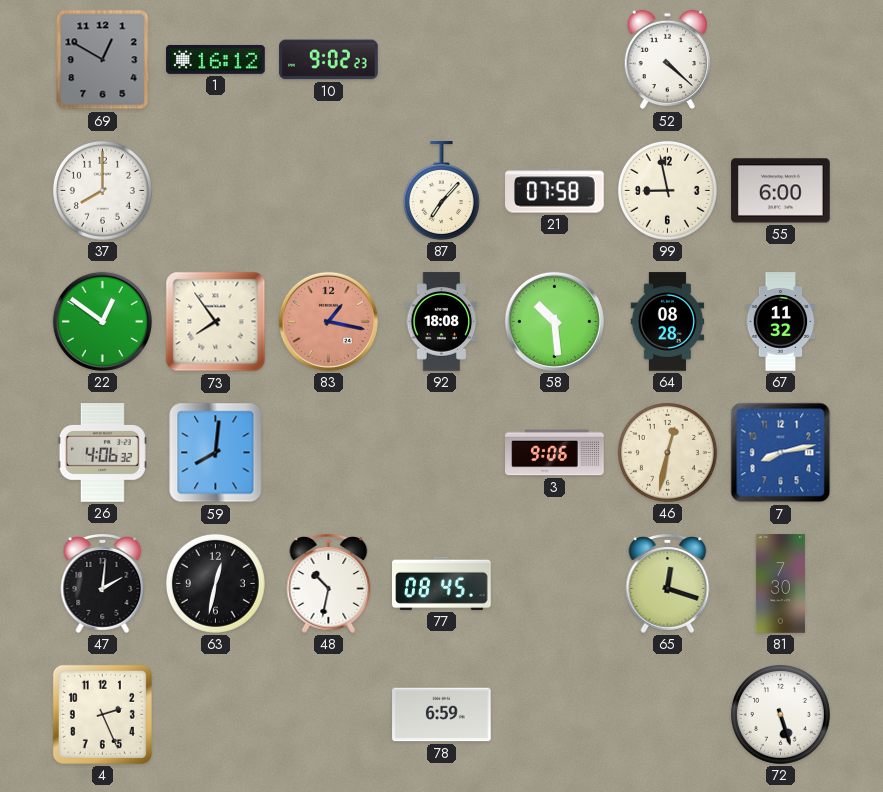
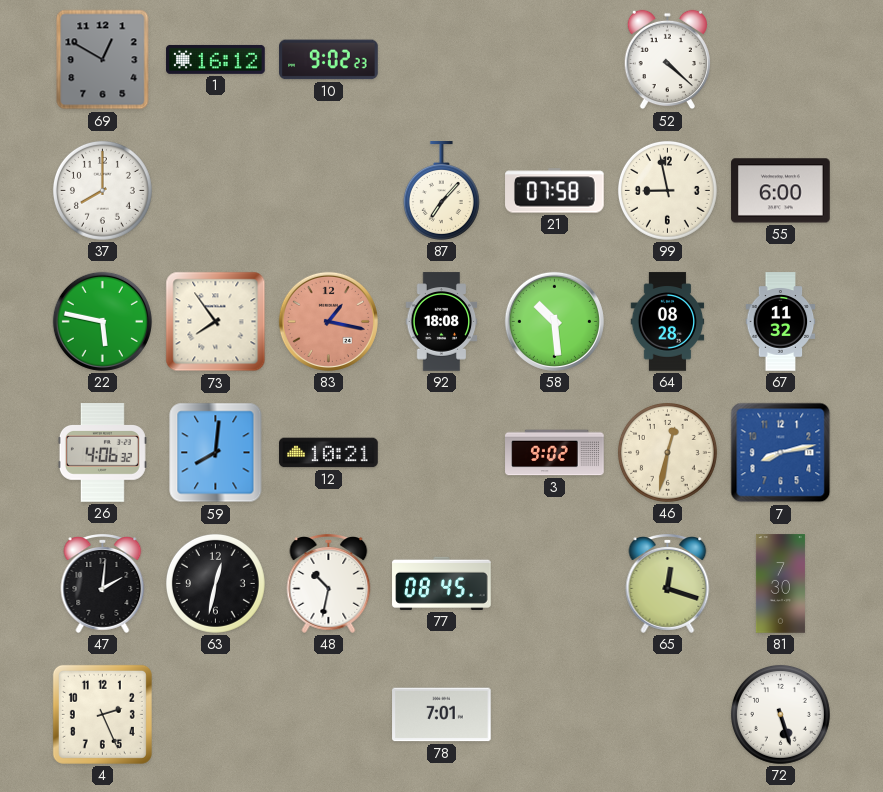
22: 12:51 -> 5:47 (102, 321)
12: none -> 10:21 (329, 453)
3: 9:06 -> 9:02 (555, 453)
78: 6:59 -> 7:01 (442, 715)
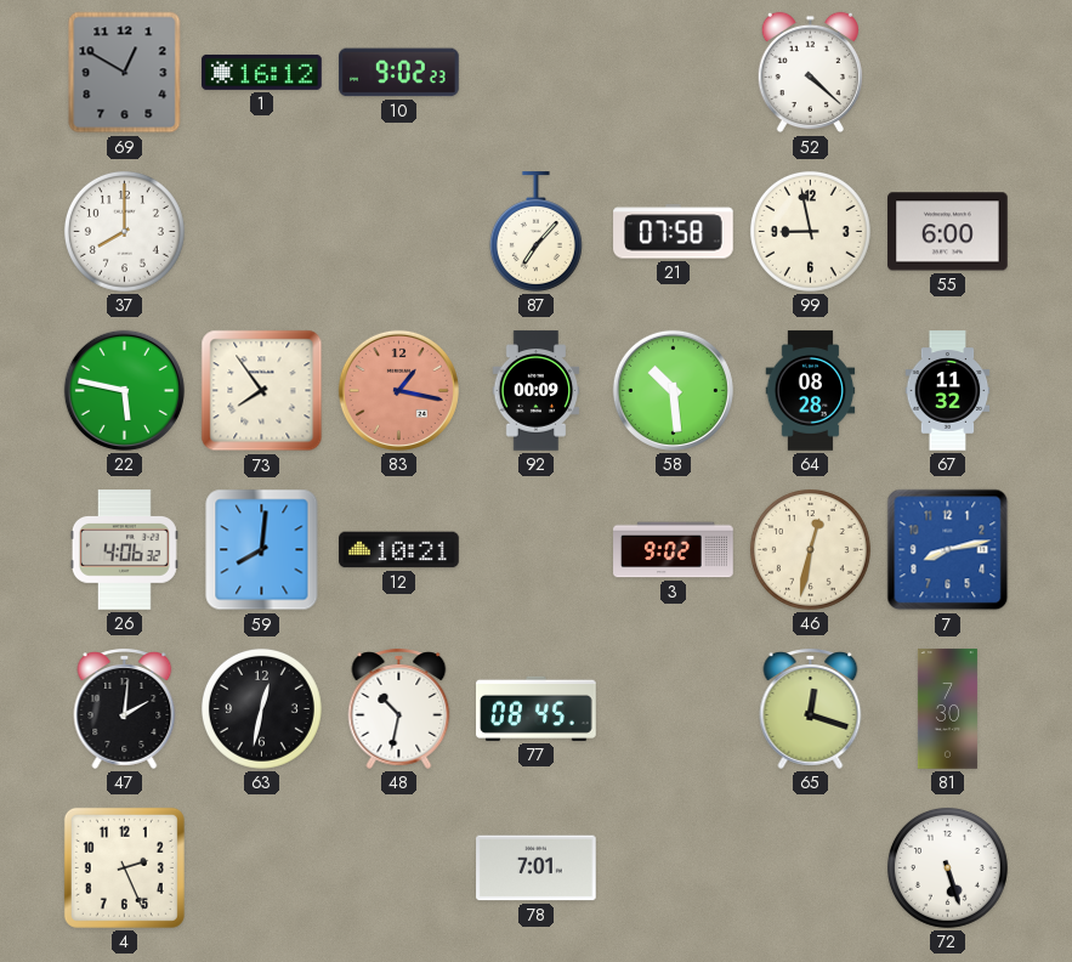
92: 18:08 -> 00:09 (537, 391)
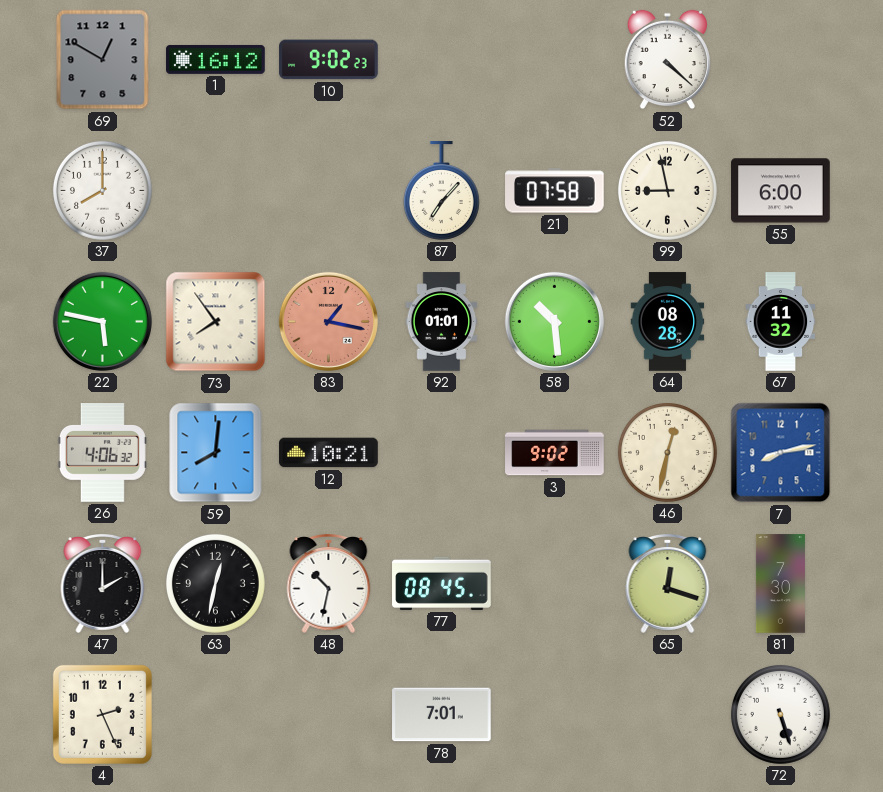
92: 00:09 -> 01:01 (442, 322)
47: 2:01 -> 2:00 (103, 583)
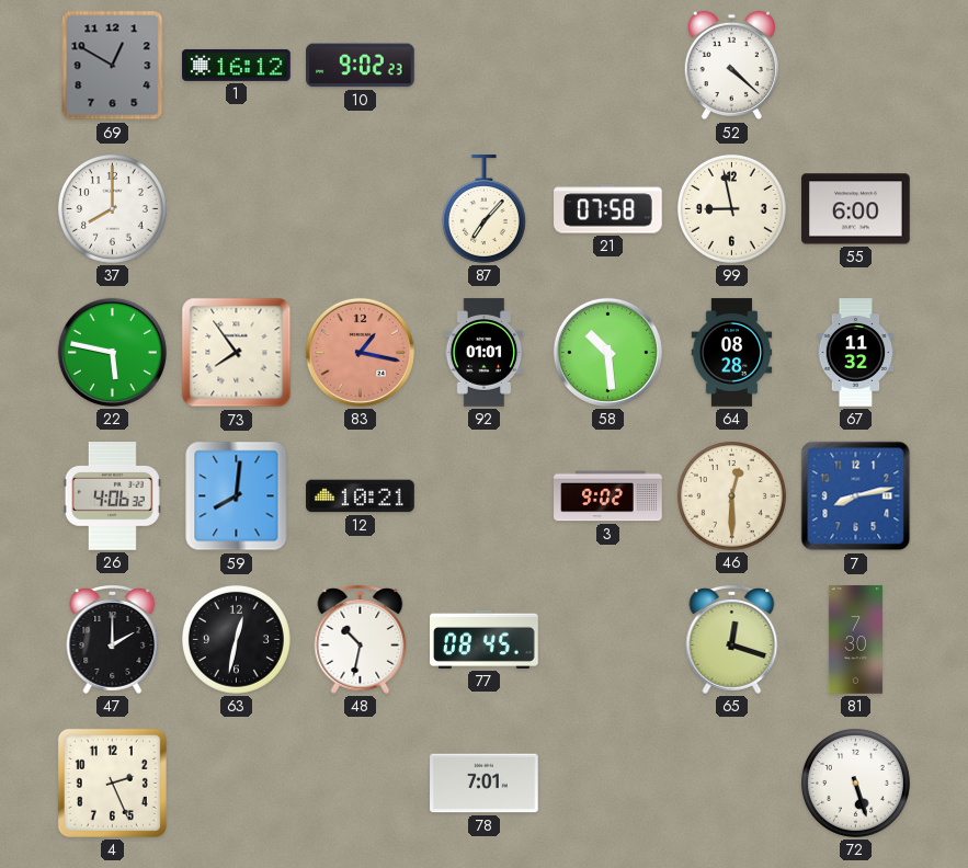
46: 12:32 -> 12:30 (731, 495)
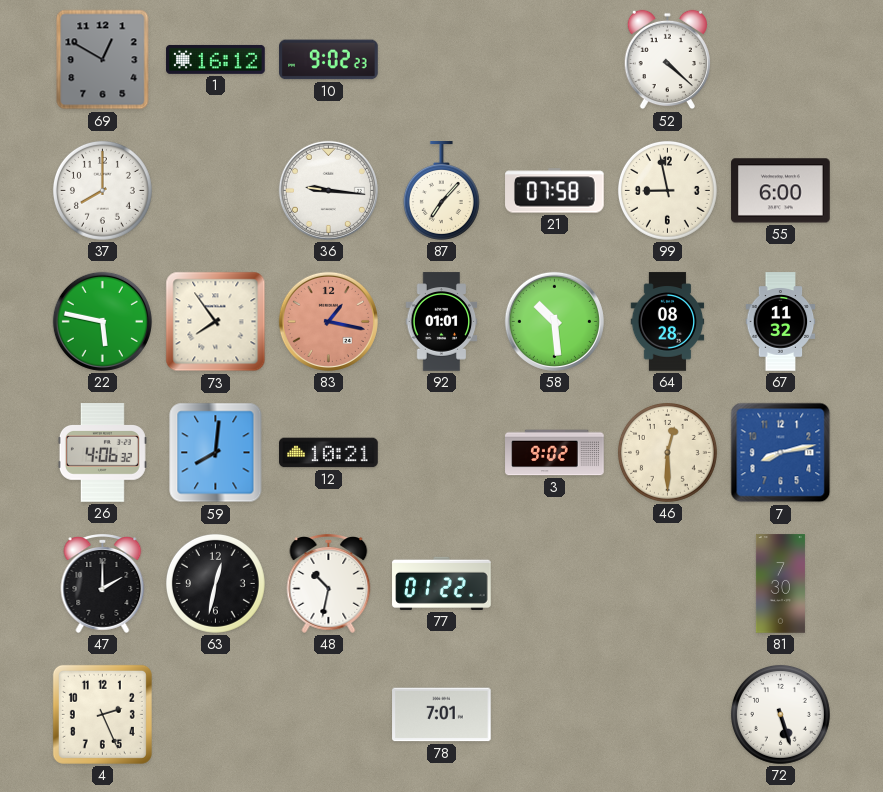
36: none -> 9:16 (328, 190)
77: 08:45 -> 01:22 (442, 583)
65: 12:18 -> none (732, 639)
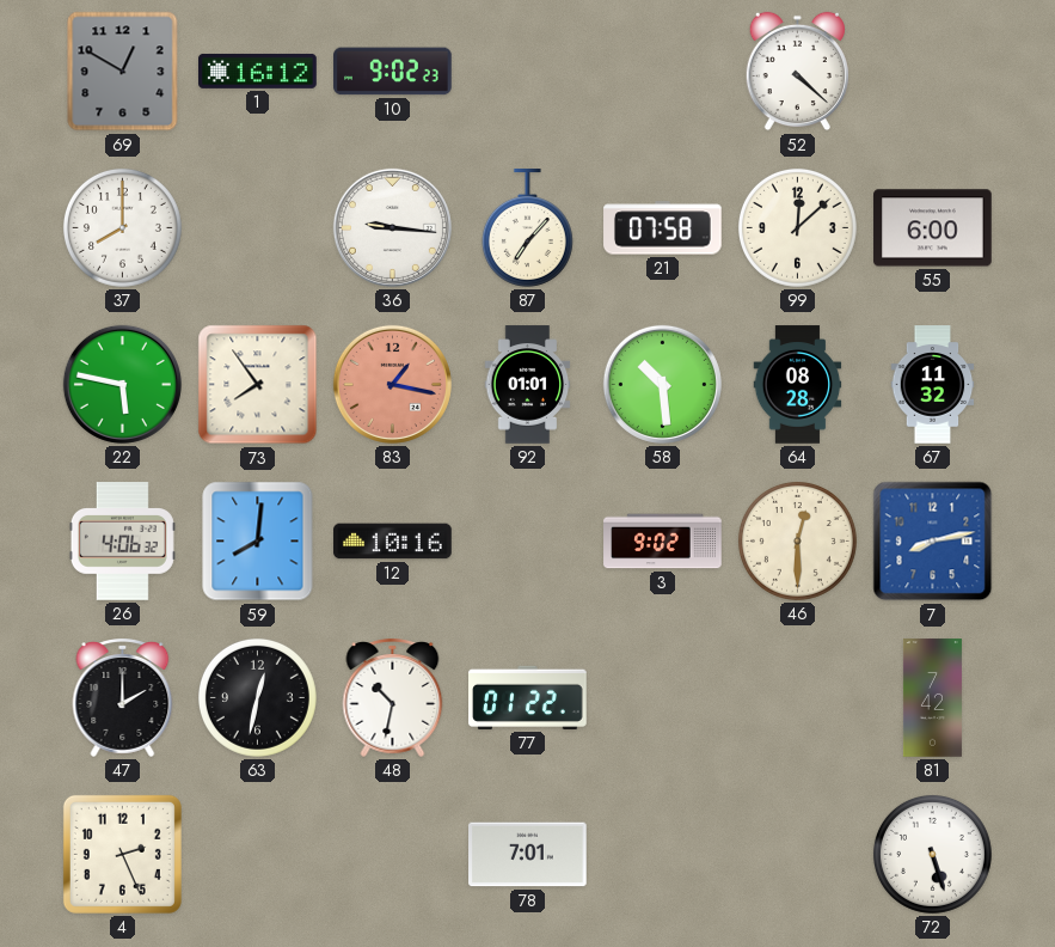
99: 8:58 -> 12:08 (797, 227)
12: 10:21 -> 10:16 (393, 542)
81: 7:30 -> 7:42 (932, 698)
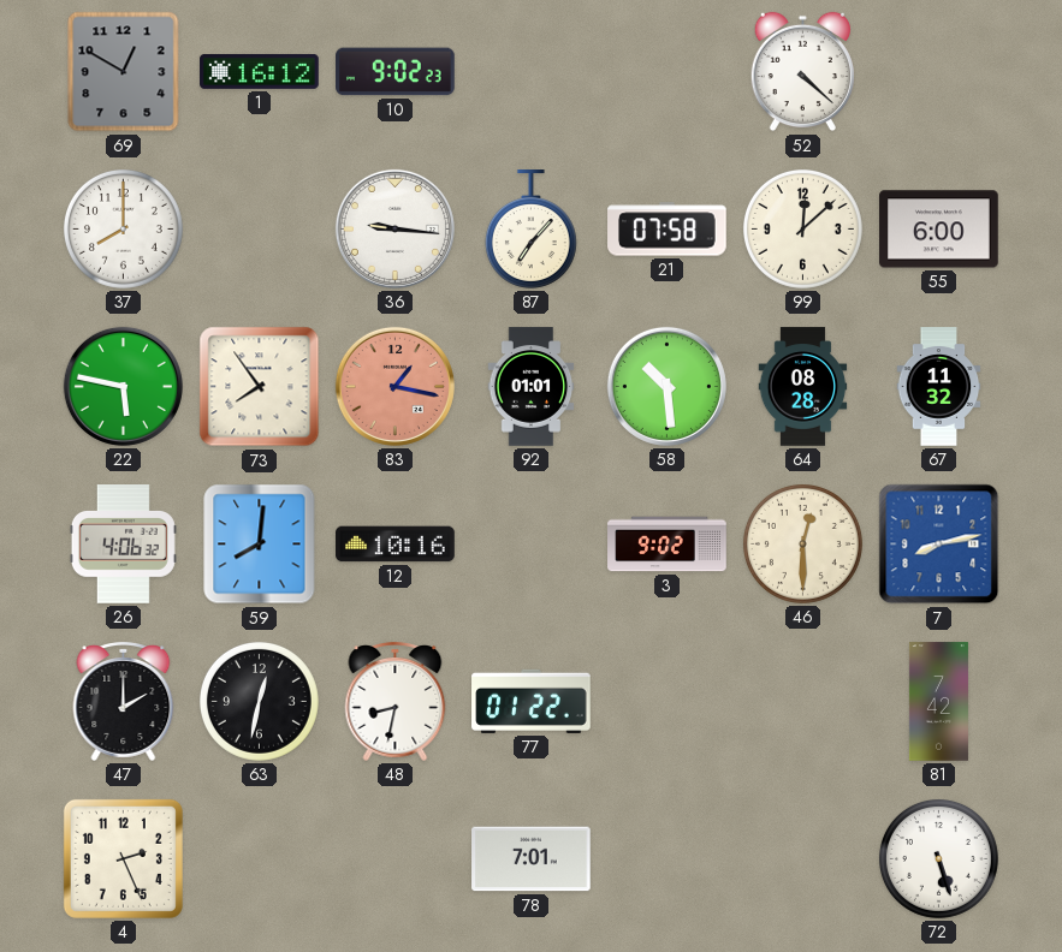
48: 10:32 -> 8:32 (396, 701)
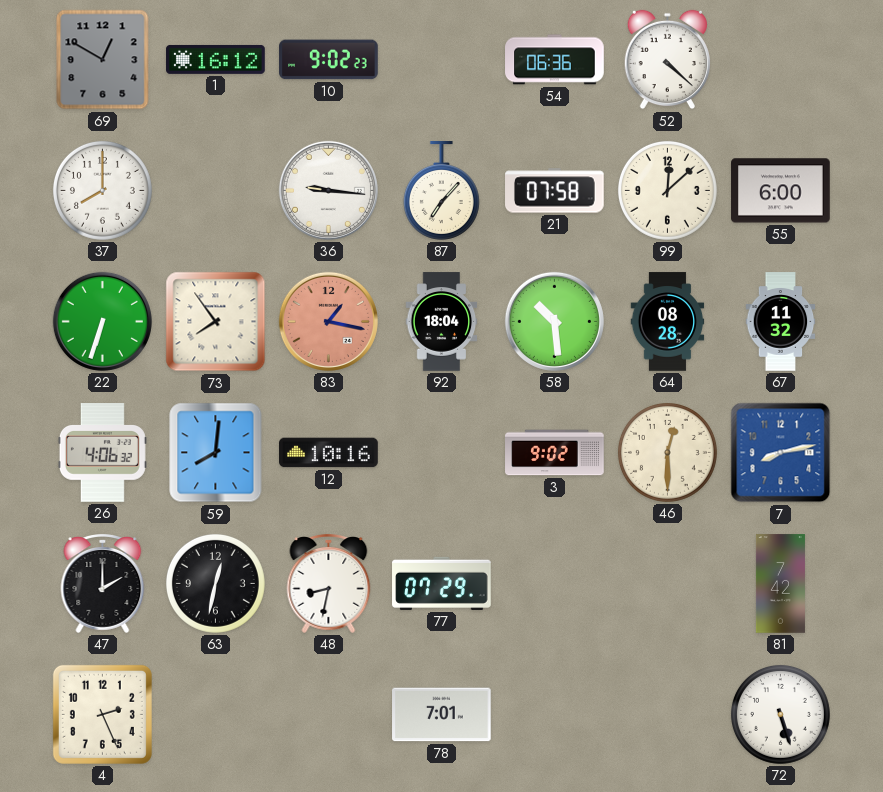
54: none -> 06:36 (555, 60)
22: 5:47 -> 6:33 (102, 321)
92: 01:01 -> 18:04 (442, 322)
77: 01:22 -> 07:29 (442, 583)
